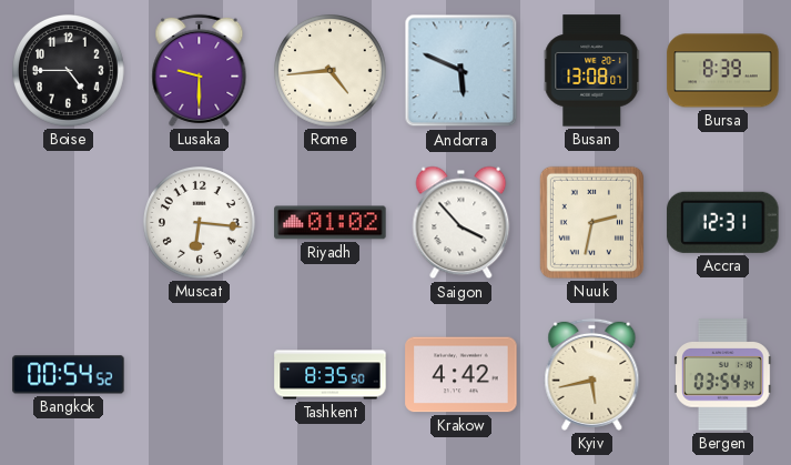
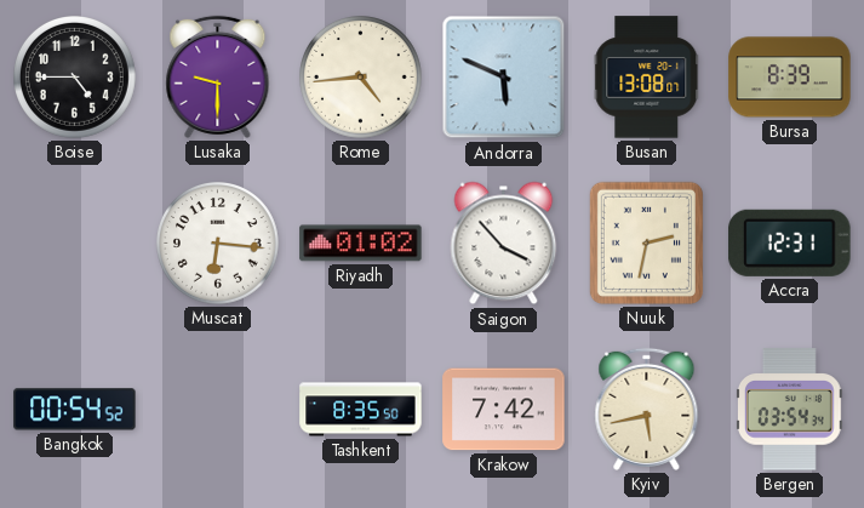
Krakow: 4:42 -> 7:42 (504, 410)
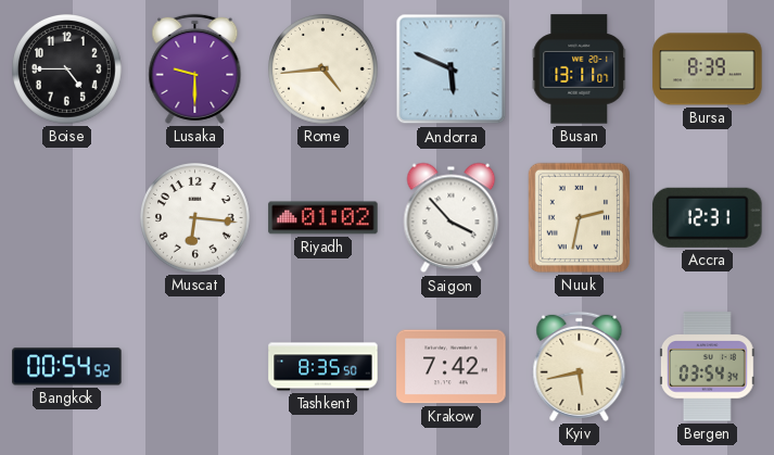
Busan: 13:08 -> 13:11 (580, 69)
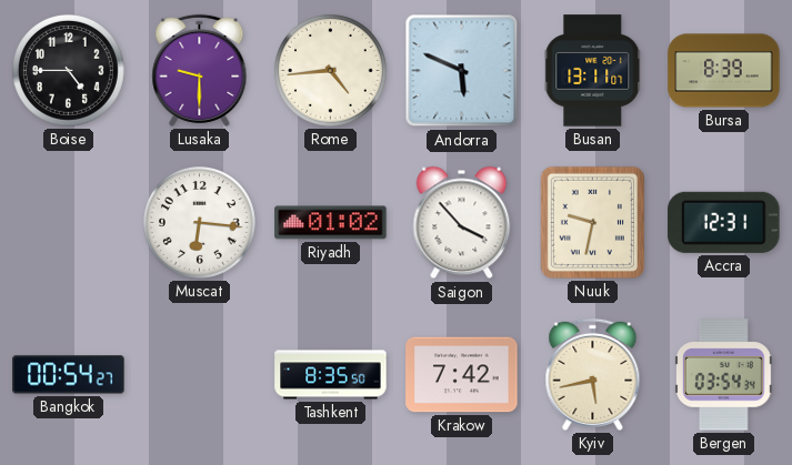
Nuuk: 2:32 -> 9:32 (592, 222)
Bangkok: 00:54:52 -> 00:54:27 (69, 375)
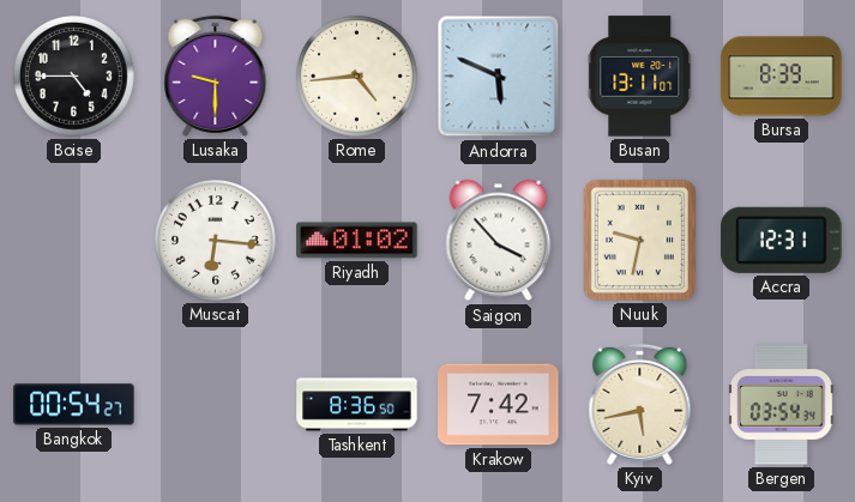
Tashkent: 8:35 -> 8:36 (357, 405)
